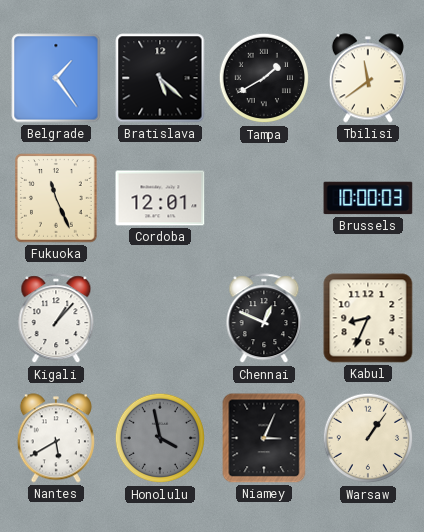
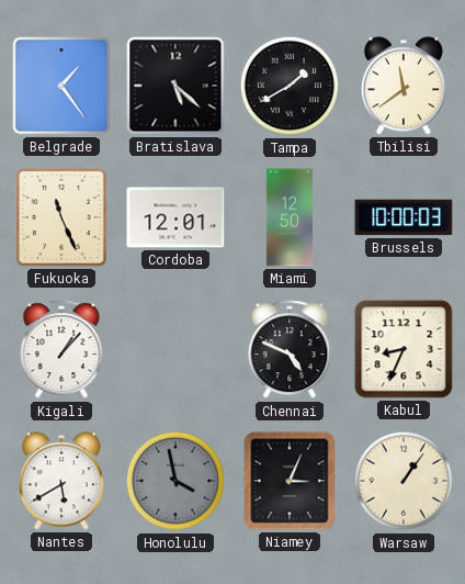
Miami: none -> 12:50 (288, 217)
Chennai: 12:49 -> 4:49 (290, 350)
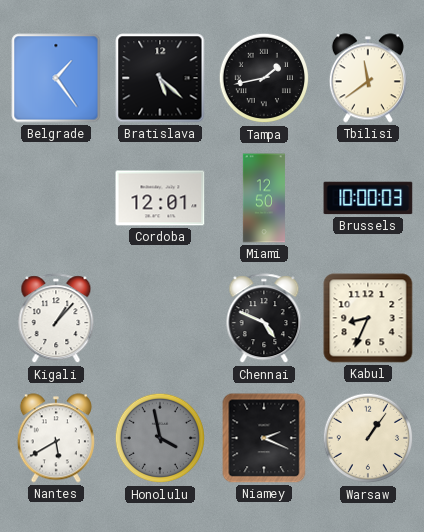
Tampa: 1:40 -> 1:43 (264, 78)
Fukuoka: 11:26 -> none (63, 218)
Niamey: 3:04 -> 2:19 (264, 438)
